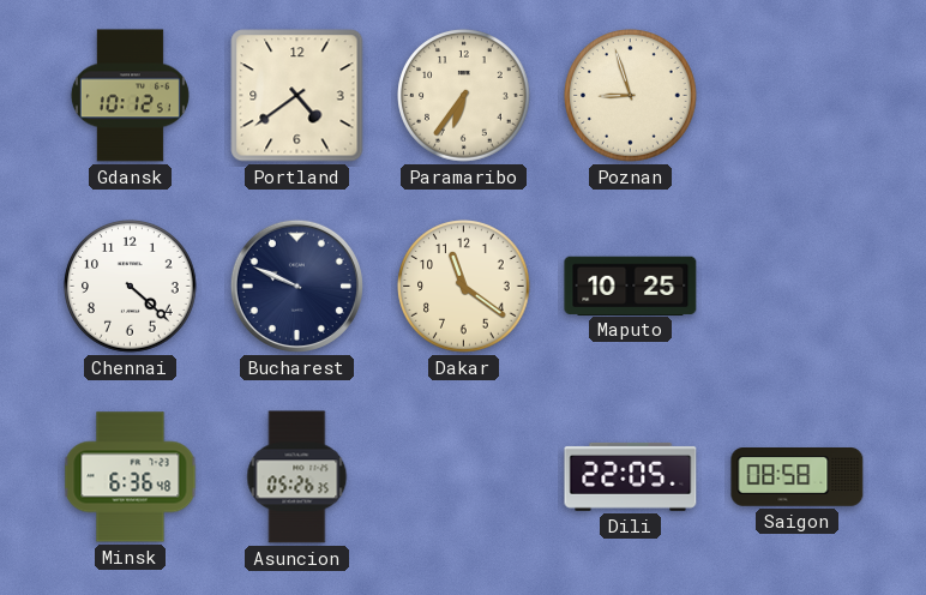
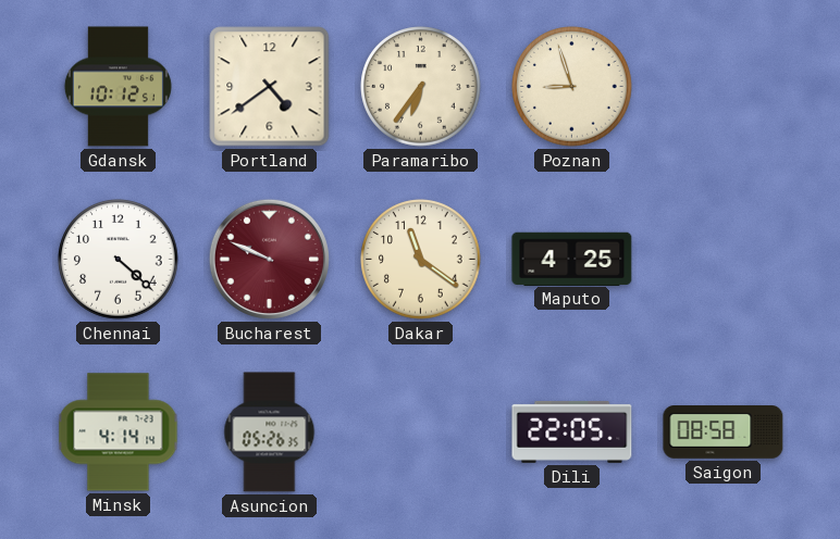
Bucharest dial: navy -> burgundy (269, 259)
Maputo: 10:25 -> 4:25 (572, 259)
Minsk: 6:36 -> 4:14 (119, 433)
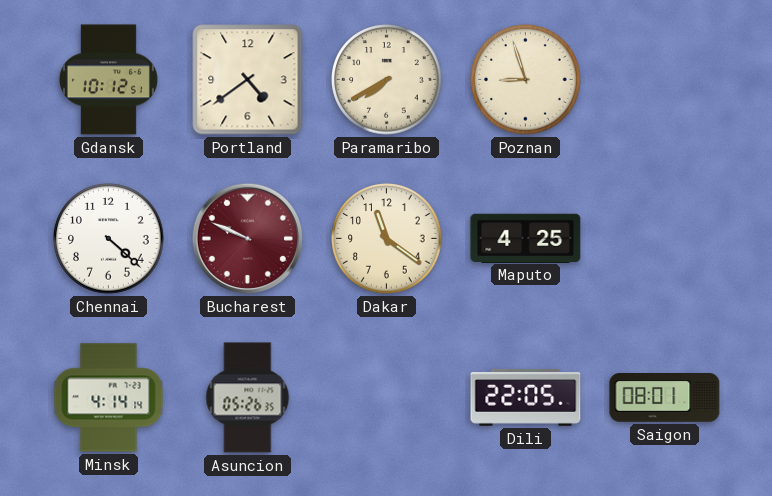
Paramaribo: 6:36 -> 7:40 (387, 80)
Saigon: 08:58 -> 08:01 (665, 398)
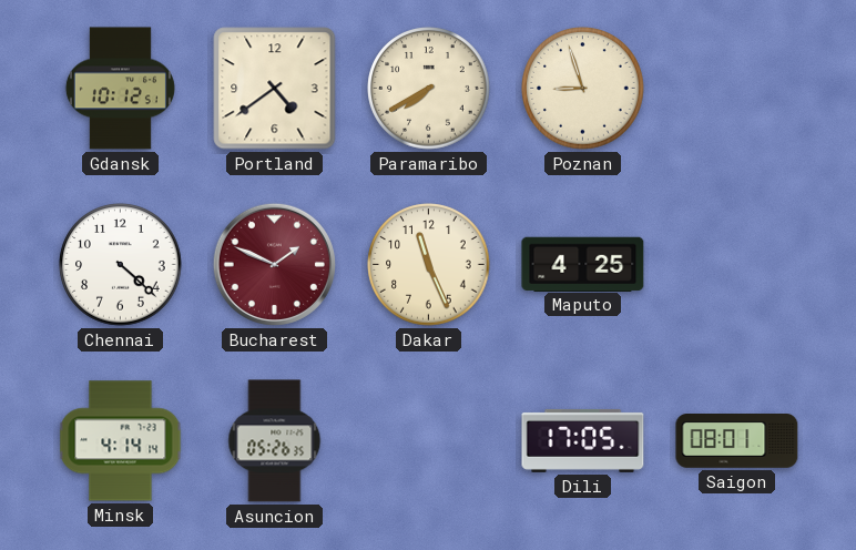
Bucharest: 9:49 -> 1:49 (274, 264)
Dakar: 11:21 -> 11:26 (429, 265)
Dili: 22:05 -> 17:05 (583, 440)
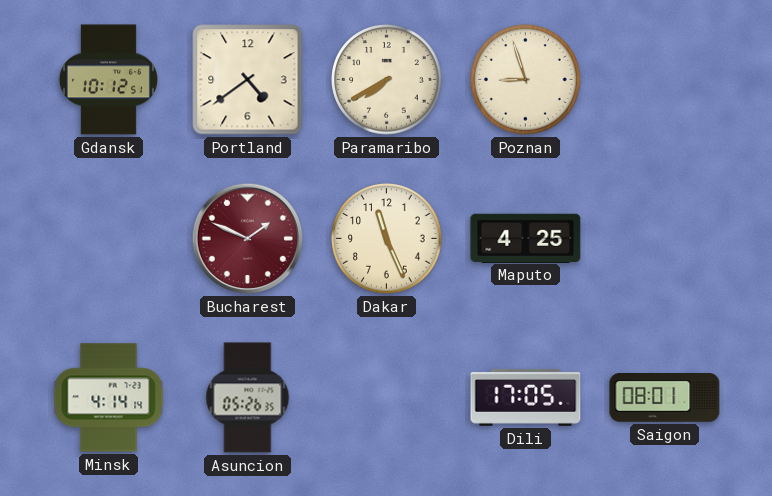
Chennai: 4:22 -> none (121, 265)
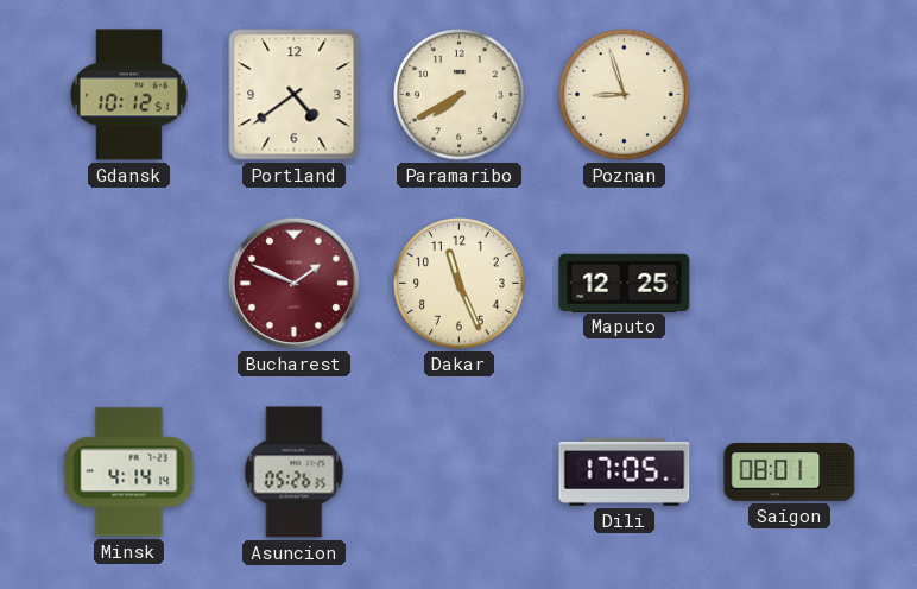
Maputo: 4:25 -> 12:25 (625, 283)
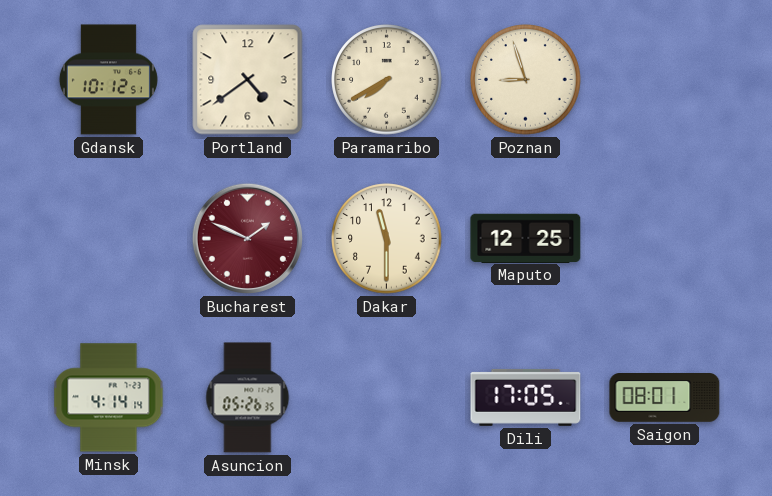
Dakar: 11:26 -> 11:30 (387, 239)
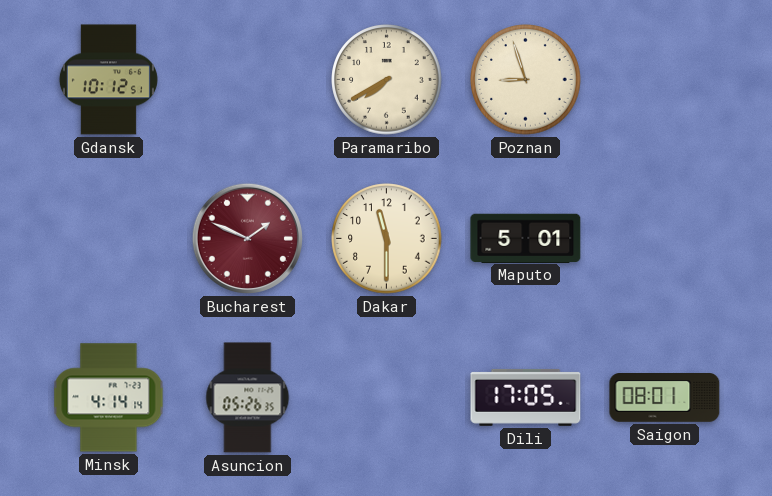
Portland: 4:39 -> none (248, 80)
Maputo: 12:25 -> 5:01 (526, 238)
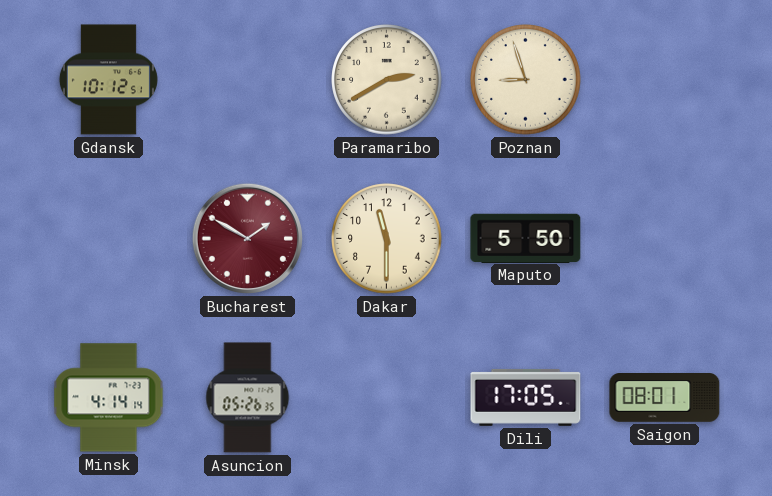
Paramaribo: 7:40 -> 2:40 (387, 80)
Bucharest: 1:49 -> 1:50 (247, 238)
Maputo: 5:01 -> 5:50 (526, 238)
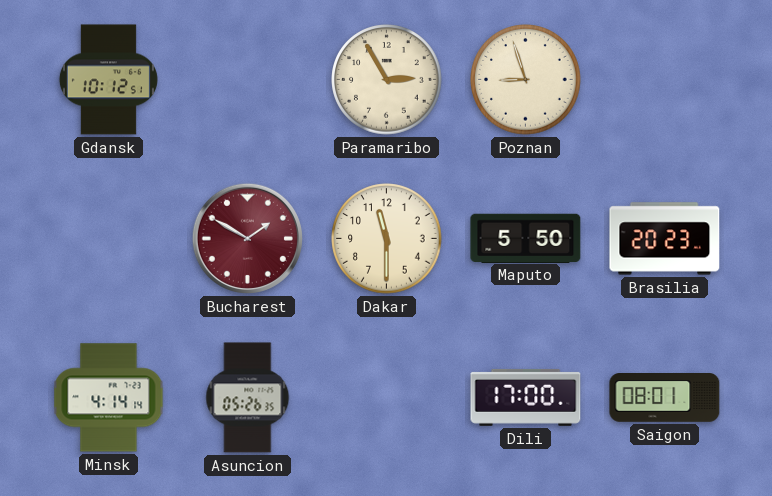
Paramaribo: 2:40 -> 2:55 (387, 80)
Brasilia: none -> 20:23 (665, 239)
Dili: 17:05 -> 17:00 (526, 397)
